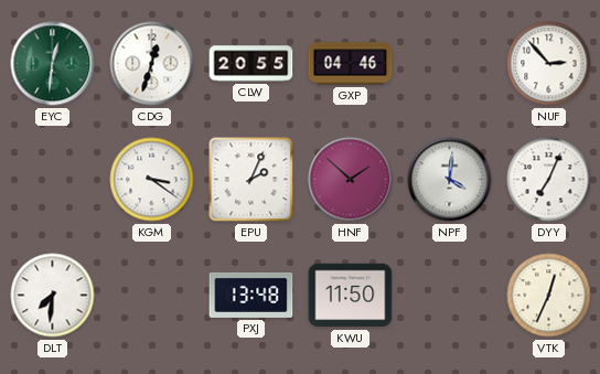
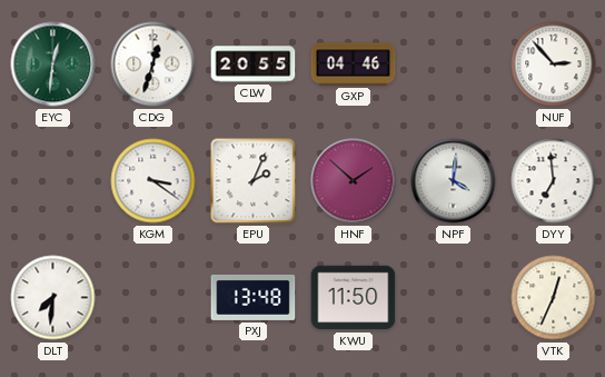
DYY: 7:04 -> 6:59 (554, 181)
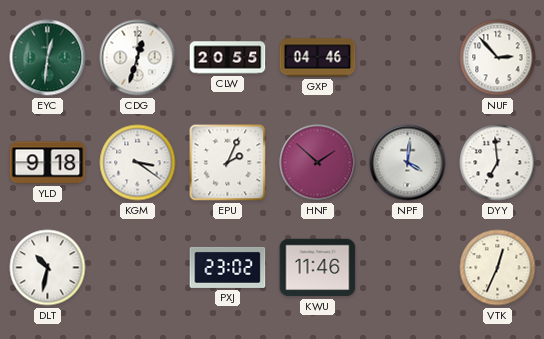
YLD: none -> 9:18 (48, 163)
DLT: 7:31 -> 10:32 (48, 268)
PXJ: 13:48 -> 23:02 (228, 267)
KWU: 11:50 -> 11:46 (318, 268)
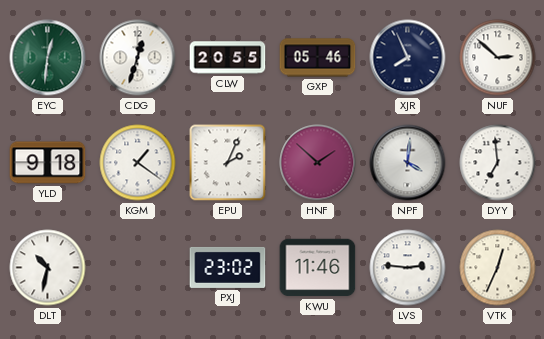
GXP: 04:46 -> 05:46 (318, 58)
XJR: none -> 7:56 (408, 58)
NUF: 2:53 -> 2:52 (498, 58)
KGM: 3:21 -> 1:21 (138, 163)
LVS: none -> 2:46 (408, 268)
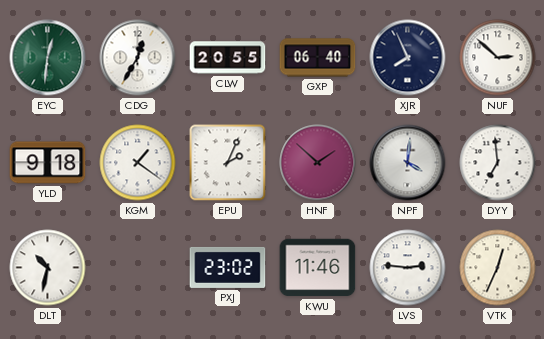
CDG: 12:33 -> 12:35 (138, 58)
GXP: 05:46 -> 06:40 (318, 58)
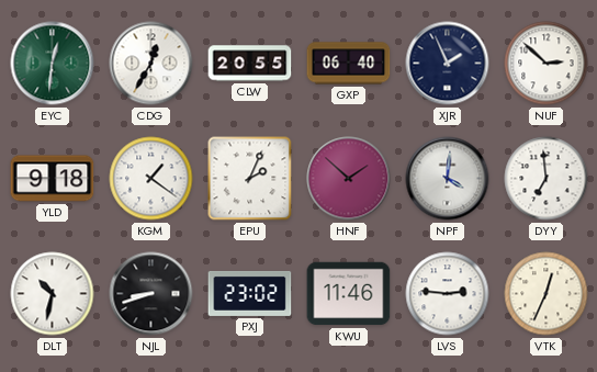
XJR: 7:56 -> 1:56 (448, 64)
NJL: none -> 8:42 (151, 294)
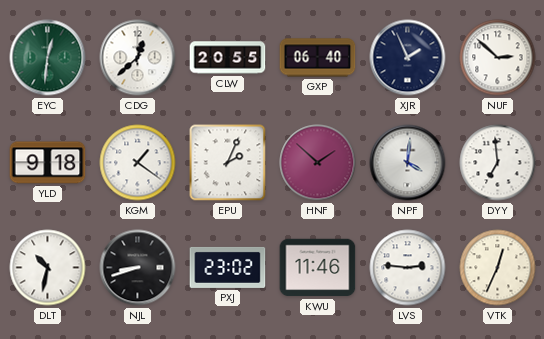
CDG: 12:35 -> 12:38 (138, 58)
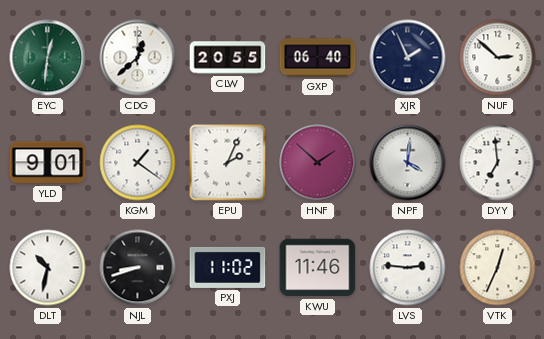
YLD: 9:18 -> 9:01 (48, 163)
PXJ: 23:02 -> 11:02 (228, 267)
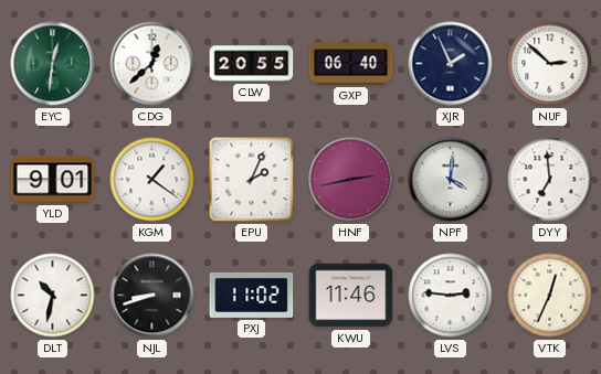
HNF: 1:52 -> 2:43 (351, 180)
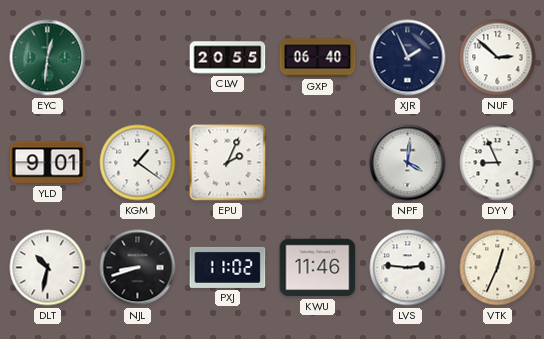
CDG: 12:38 -> none (152, 64)
HNF: 2:43 -> none (351, 180)
DYY: 6:59 -> 8:56 (498, 163)
